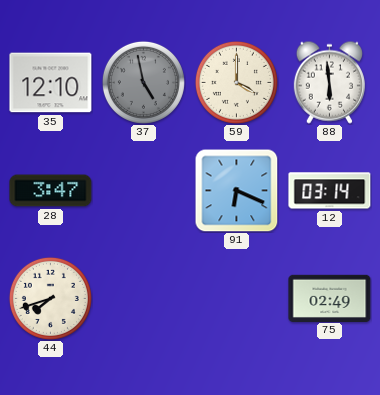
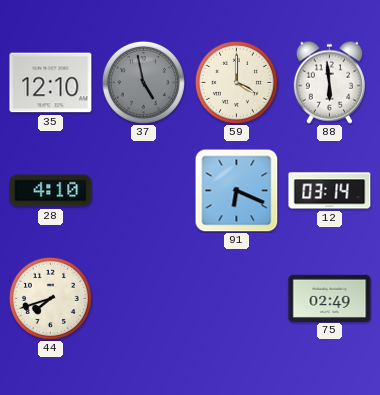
28: 3:47 -> 4:10 (51, 191)
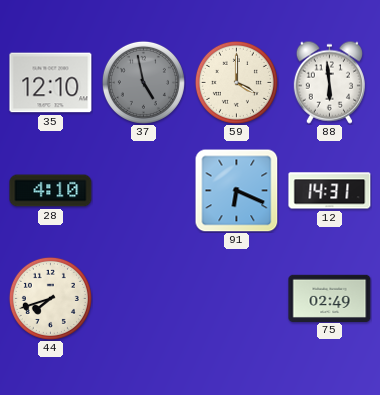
12: 03:14 -> 14:31 (330, 191)
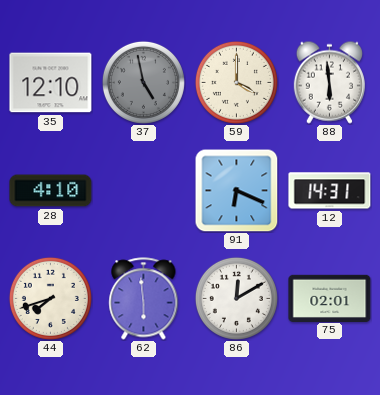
62: none -> 5:59 (144, 299)
86: none -> 12:10 (236, 298)
75: 02:49 -> 02:01 (330, 298)
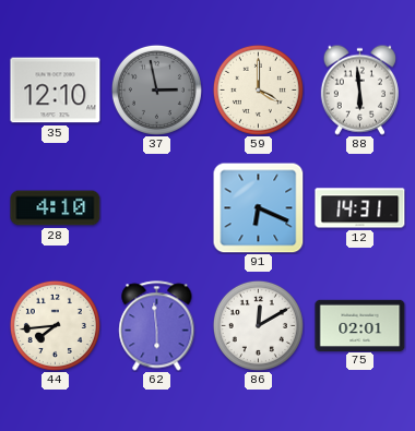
37: 4:58 -> 2:58 (156, 89)
44: 7:42 -> 7:44 (55, 325)
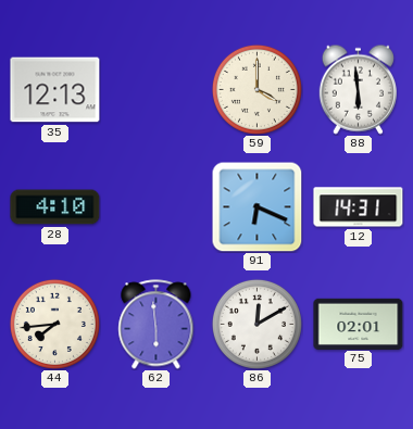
35: 12:10 -> 12:13 (55, 90)
37: 2:58 -> none (156, 89)
